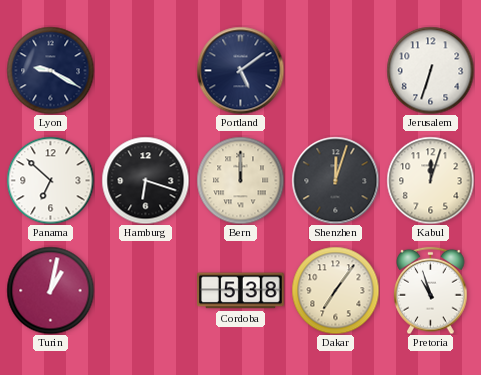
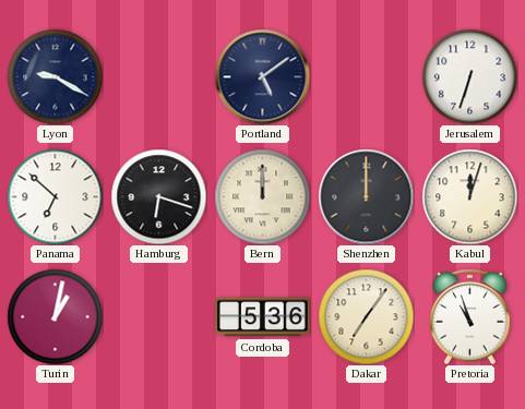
Shenzhen: 12:03 -> 12:00 (366, 196)
Cordoba: 5:38 -> 5:36 (263, 317)
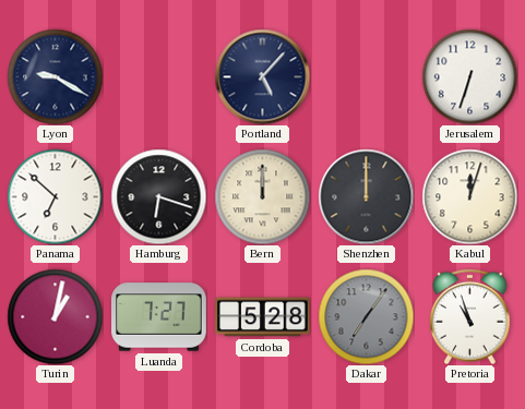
Portland: 5:09 -> 5:07 (262, 76)
Luanda: none -> 7:27 (159, 317)
Cordoba: 5:36 -> 5:28 (263, 317)
Dakar dial: cream -> grey (366, 316)
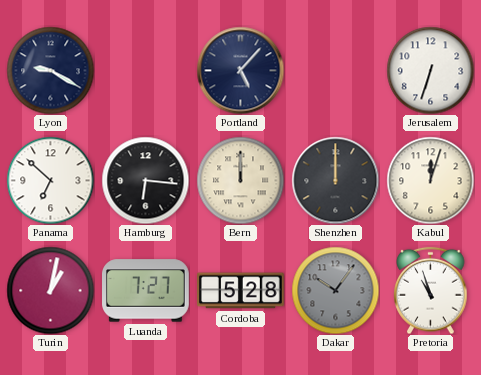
Hamburg: 6:18 -> 6:16 (145, 180)
Dakar: 7:06 -> 10:06 (335, 290)
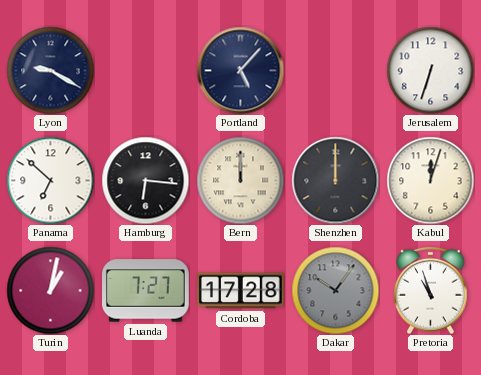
Cordoba: 5:28 -> 17:28 (241, 291)
